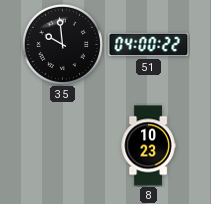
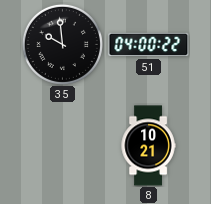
8: 10:23 -> 10:21 (148, 146)
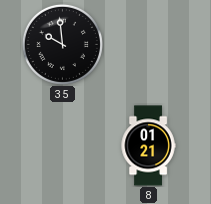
51: 04:00 -> none (149, 45)
8: 10:21 -> 01:21 (148, 146)
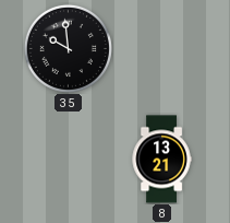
8: 01:21 -> 13:21 (161, 160)
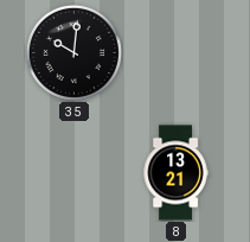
35: 9:59 -> 10:01 (73, 52)
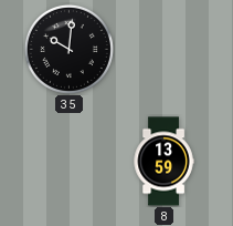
8: 13:21 -> 13:59 (163, 162)
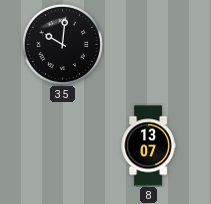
8: 13:59 -> 13:07 (148, 146)
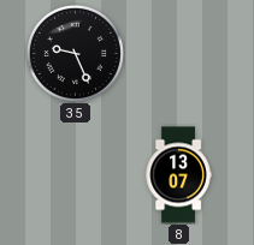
35: 10:01 -> 9:26 (75, 53)
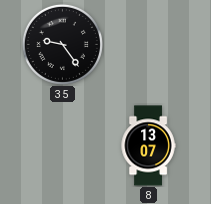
35: 9:26 -> 9:24 (62, 44)
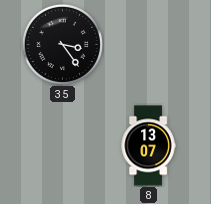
35: 9:24 -> 3:24 (62, 44)
